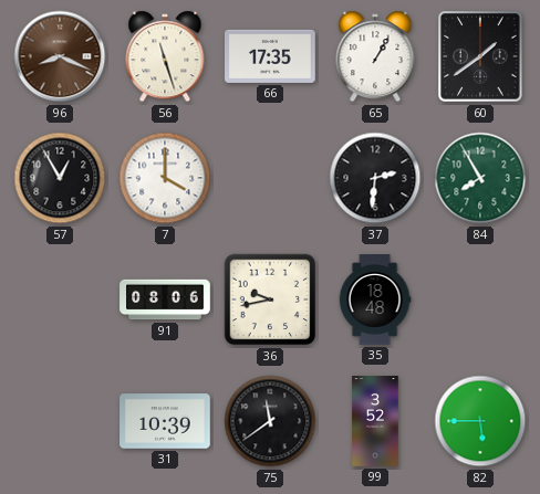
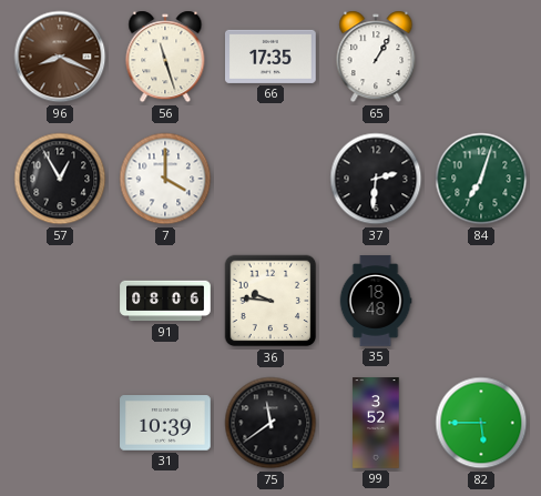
60: 1:39 -> none (480, 56)
84: 7:55 -> 7:03 (481, 179)
36: 9:43 -> 9:46 (270, 301)
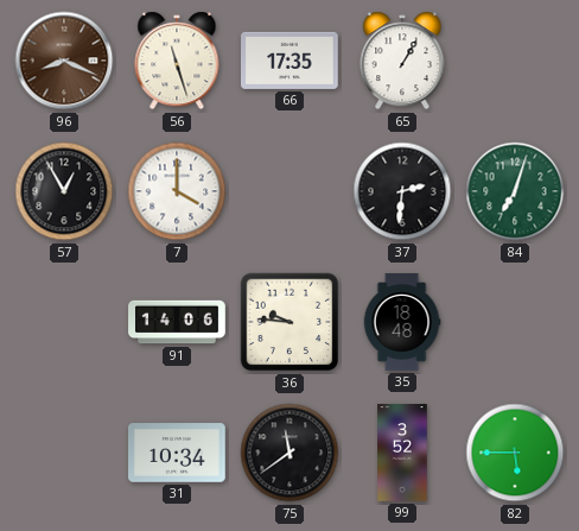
91: 08:06 -> 14:06 (177, 322)
31: 10:39 -> 10:34 (177, 453)
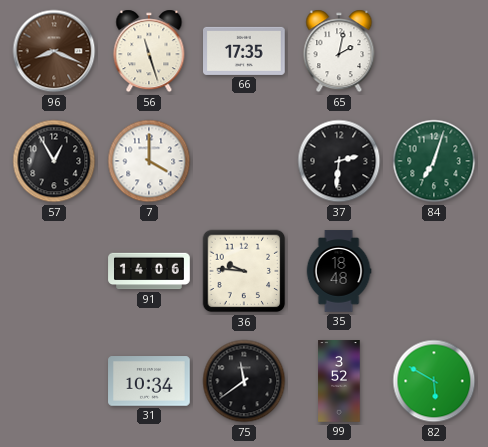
65: 1:05 -> 2:02 (339, 51)
82: 5:45 -> 5:50 (434, 381)
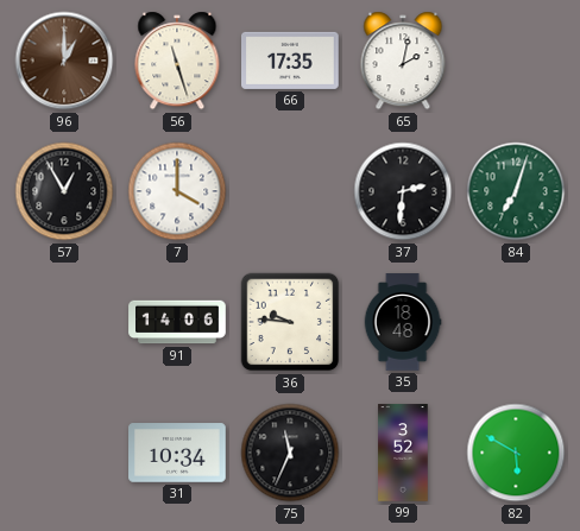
96: 8:19 -> 1:00 (64, 61)
75: 11:39 -> 11:34 (290, 453)
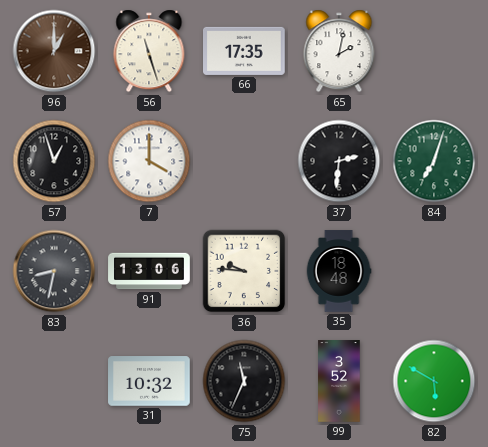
57: 12:55 -> 12:57 (54, 161)
83: none -> 8:32 (54, 271)
91: 14:06 -> 13:06 (149, 271)
31: 10:34 -> 10:32 (149, 381)
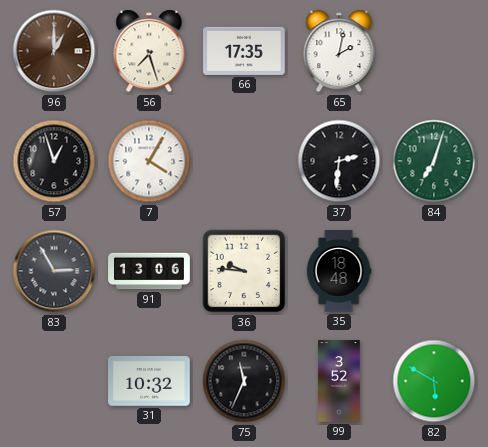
56: 11:27 -> 7:27 (149, 51)
7: 4:00 -> 4:05 (149, 161)
83: 8:32 -> 2:55 (54, 271)
